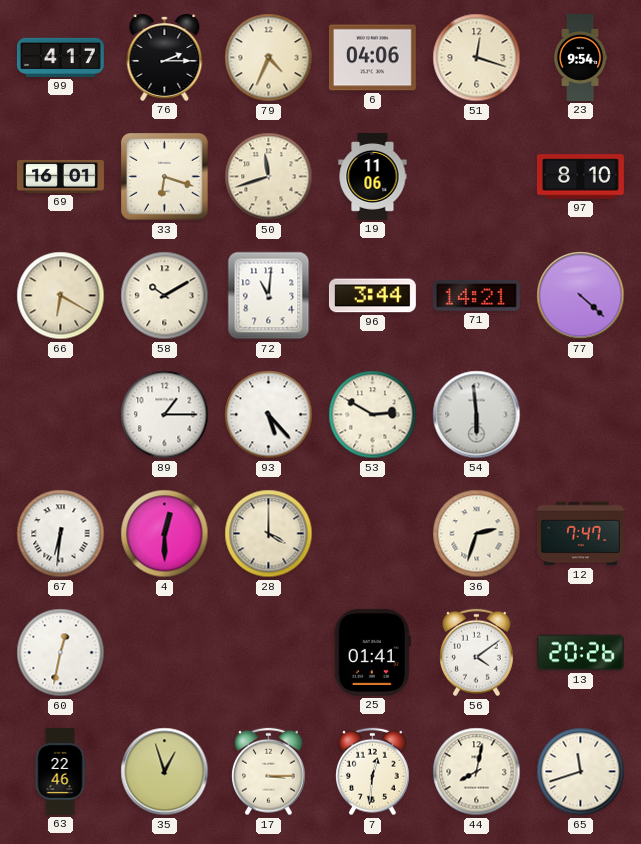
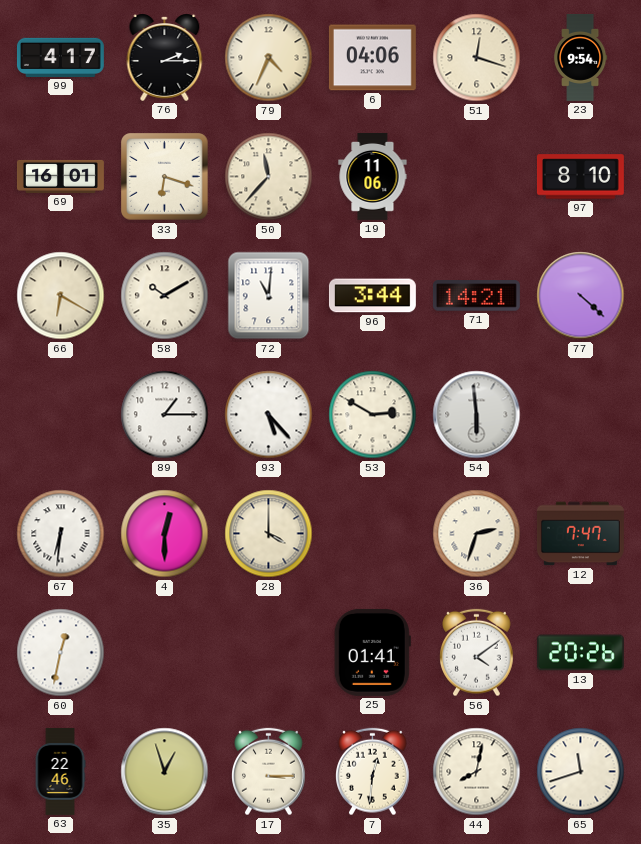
50: 11:42 -> 11:37 (269, 177)
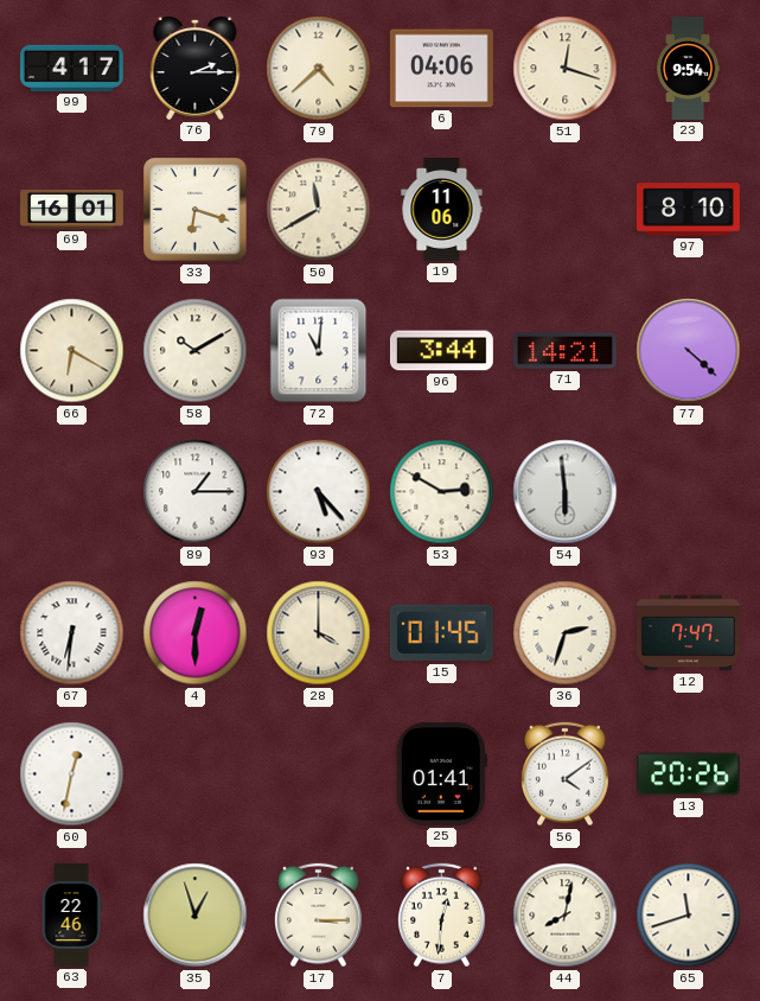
79: 4:34 -> 4:38 (319, 69)
50: 11:37 -> 11:40 (319, 210)
15: none -> 01:45 (441, 633)
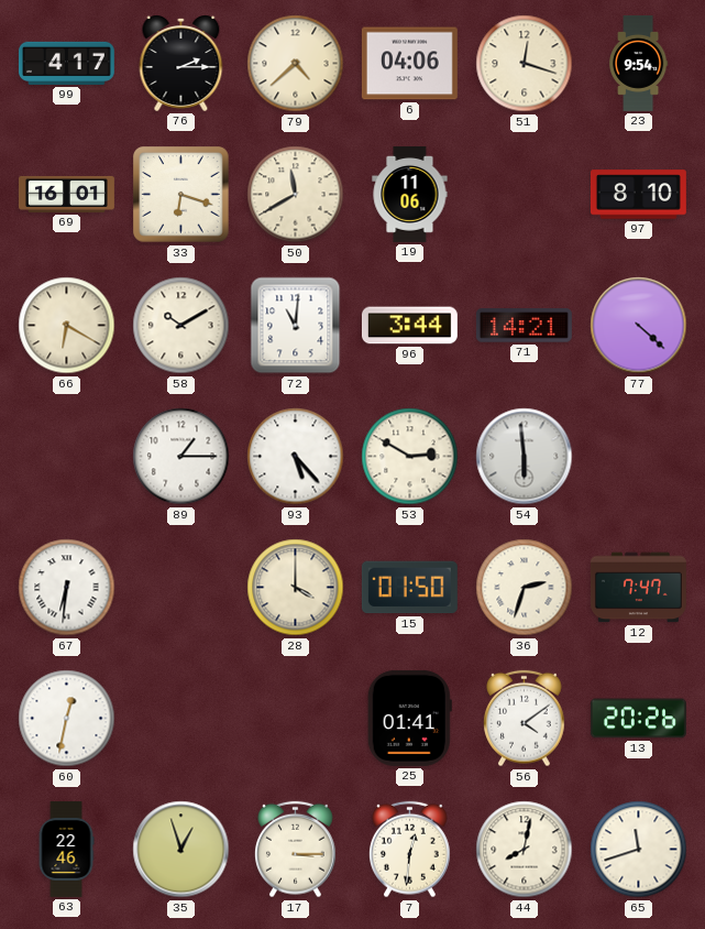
4: 12:30 -> none (196, 633)
15: 01:45 -> 01:50 (409, 588)
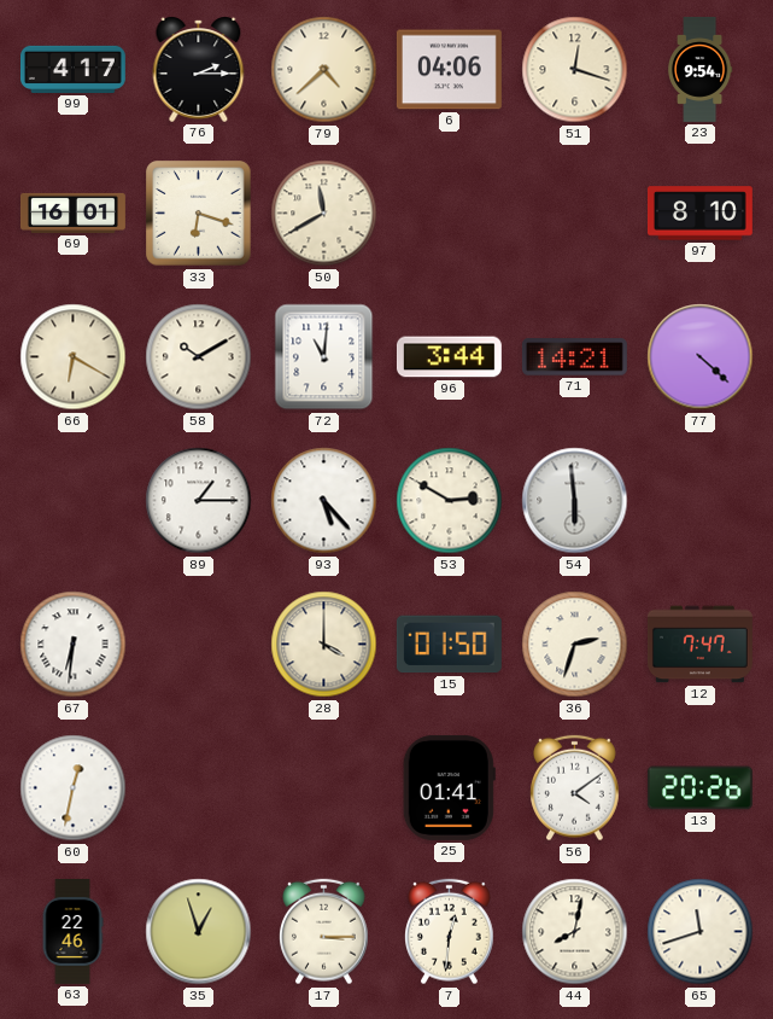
19: 11:06 -> none (410, 194)
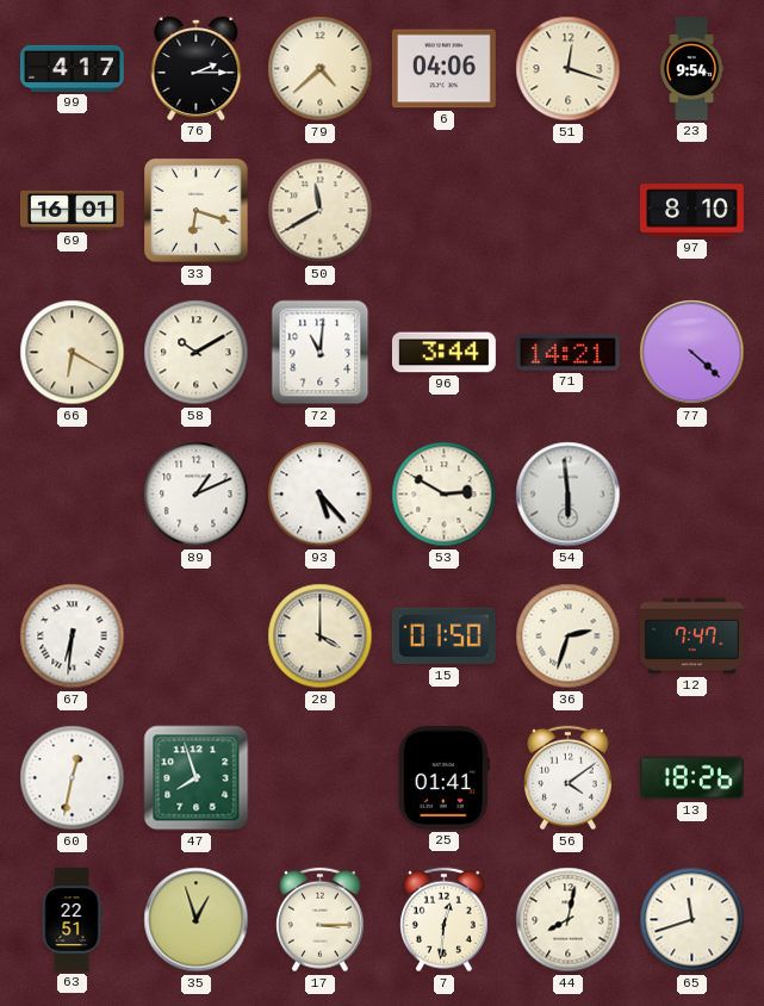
89: 1:15 -> 1:11 (197, 495)
47: none -> 7:57 (197, 778)
13: 20:26 -> 18:26 (691, 778)
63: 22:46 -> 22:51 (72, 919)
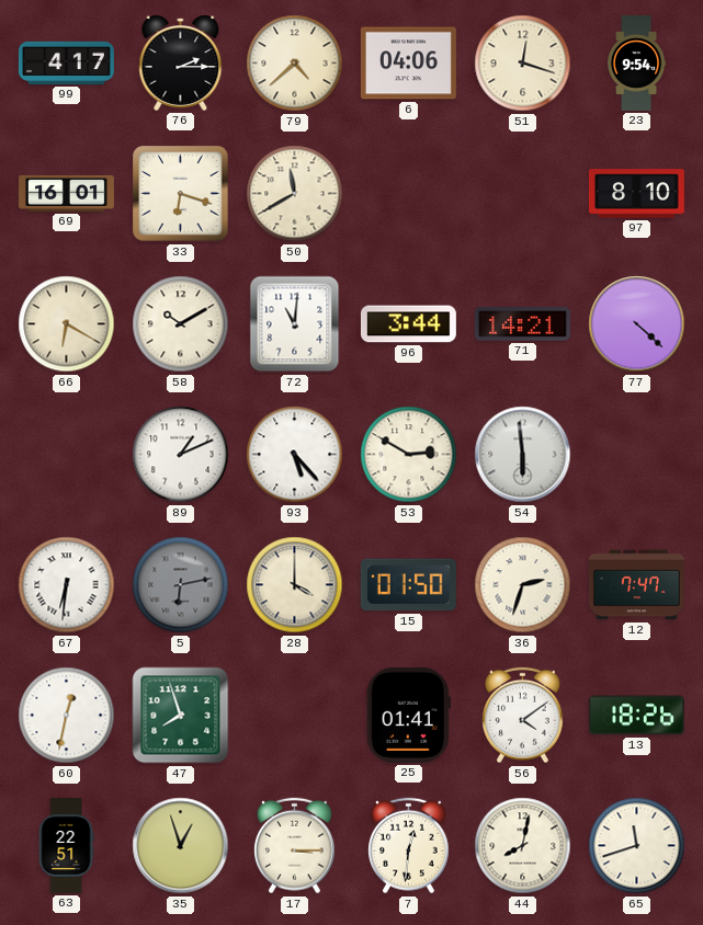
5: none -> 6:13 (181, 585)
